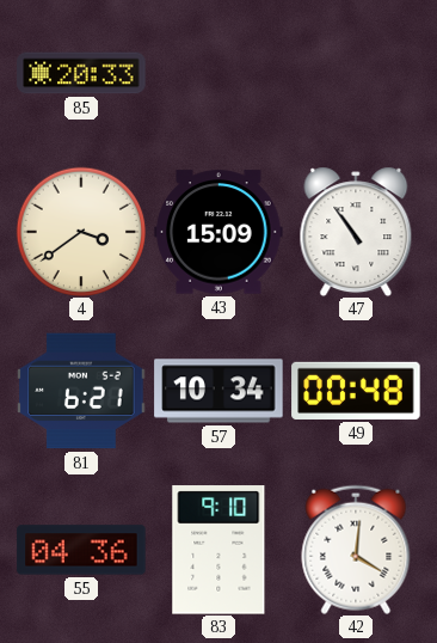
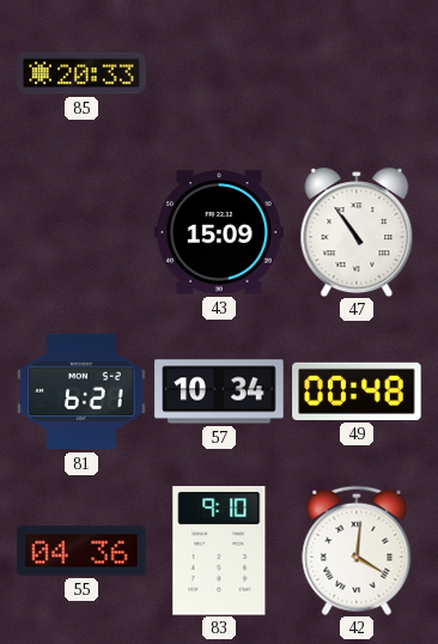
4: 3:39 -> none (81, 232)
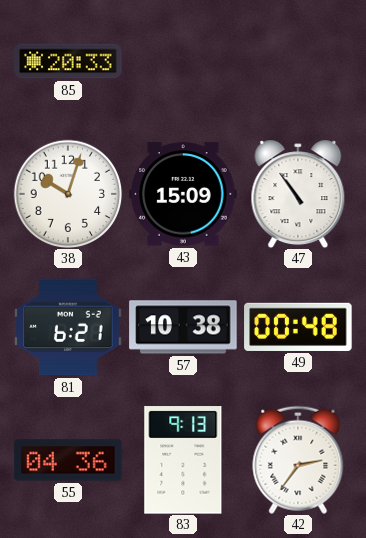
38: none -> 10:03 (68, 194)
57: 10:34 -> 10:38 (183, 327)
83: 9:10 -> 9:13 (183, 460)
42: 4:01 -> 2:36 (298, 460)
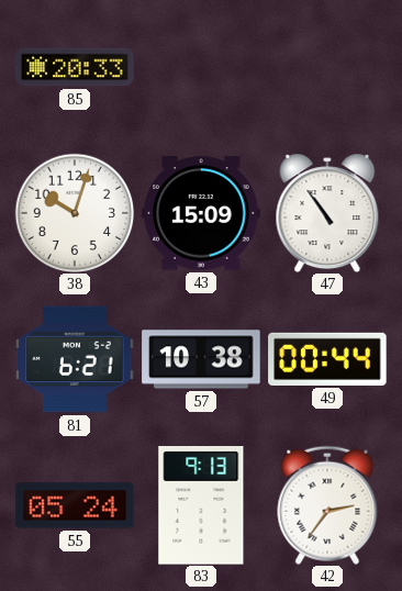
49: 00:48 -> 00:44 (327, 359)
55: 04:36 -> 05:24 (75, 505)
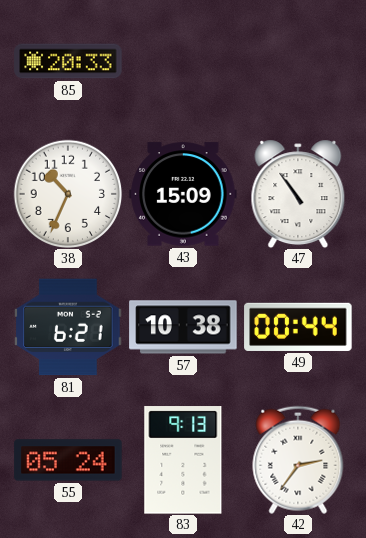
38: 10:03 -> 10:34 (68, 194)
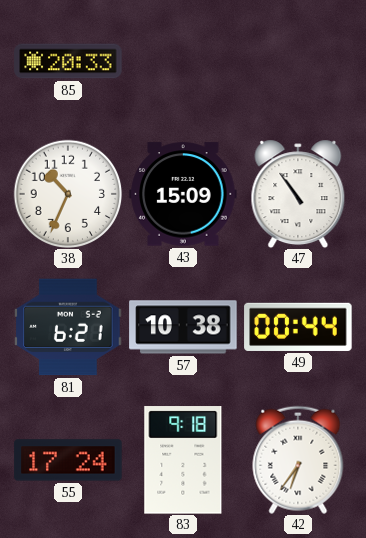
55: 05:24 -> 17:24 (68, 460)
83: 9:13 -> 9:18 (183, 460)
42: 2:36 -> 6:36 (298, 460)
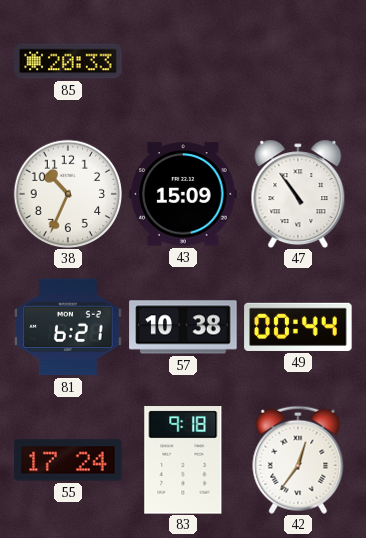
42: 6:36 -> 12:36 (298, 460)
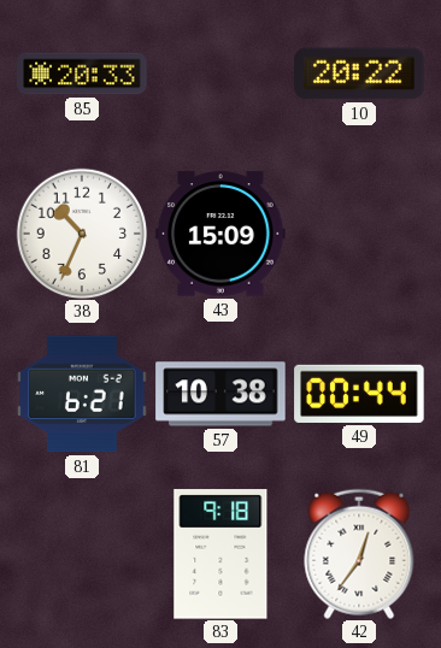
10: none -> 20:22 (359, 73)
47: 10:54 -> none (298, 194)
55: 17:24 -> none (68, 460)
